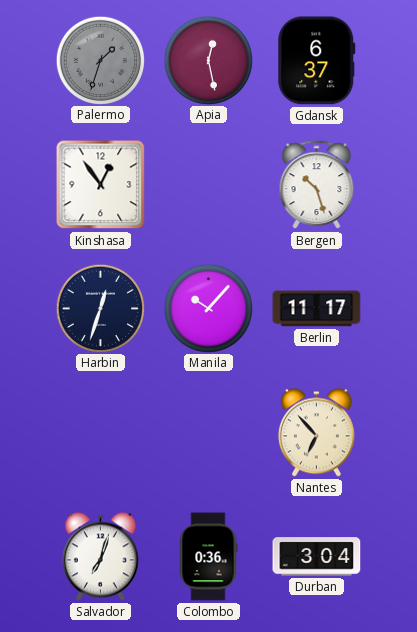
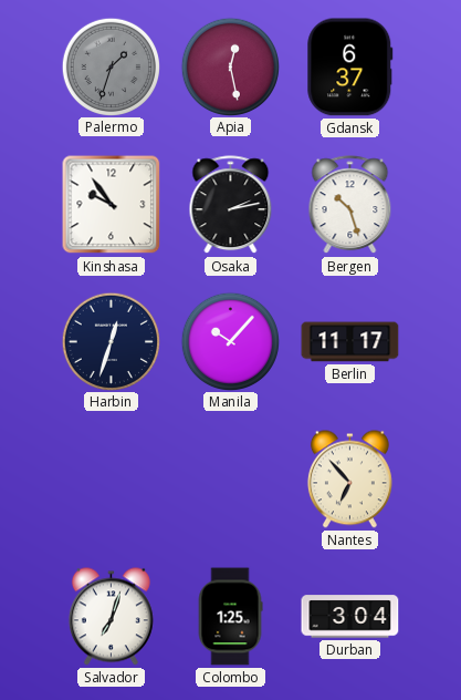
Kinshasa: 12:54 -> 9:54 (112, 205)
Osaka: none -> 2:13 (231, 205)
Colombo: 0:36 -> 1:25 (230, 617)
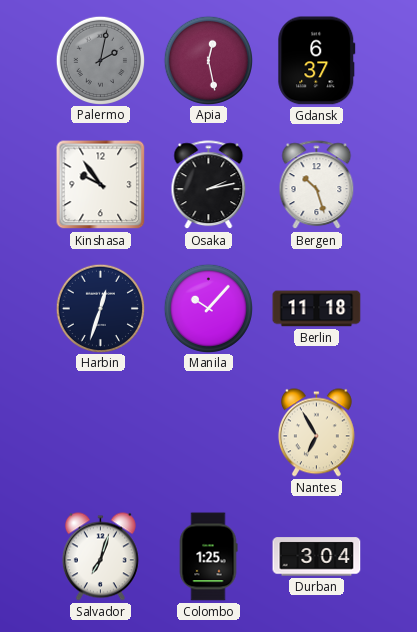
Palermo: 1:33 -> 2:02 (100, 60)
Berlin: 11:17 -> 11:18 (317, 309)
Nantes: 6:53 -> 6:55 (316, 433)
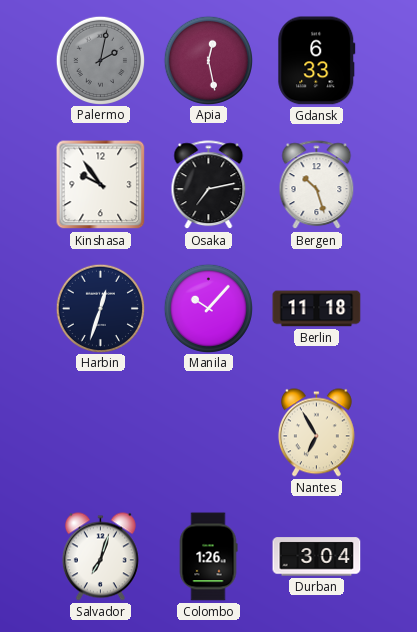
Gdansk: 6:37 -> 6:33 (317, 61)
Osaka: 2:13 -> 7:13 (209, 185)
Colombo: 1:25 -> 1:26 (208, 557)
